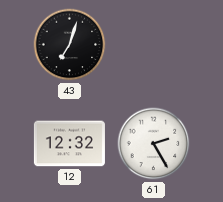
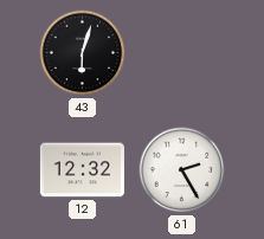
43: 7:03 -> 6:03 (83, 53)
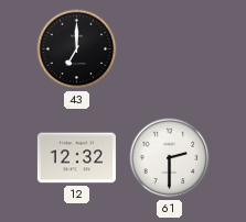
43: 6:03 -> 7:00 (77, 49)
61: 2:25 -> 2:30 (170, 158)
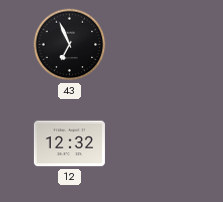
43: 7:00 -> 6:56 (70, 45)
61: 2:30 -> none (170, 158)
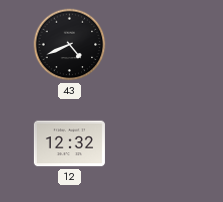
43: 6:56 -> 4:41 (70, 45)
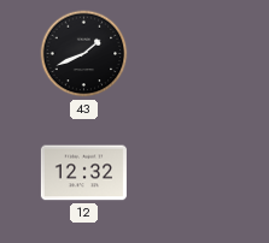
43: 4:41 -> 1:41 (84, 54)
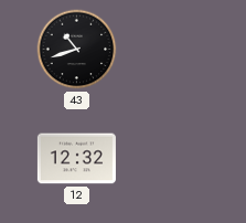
43: 1:41 -> 10:42 (77, 50)
